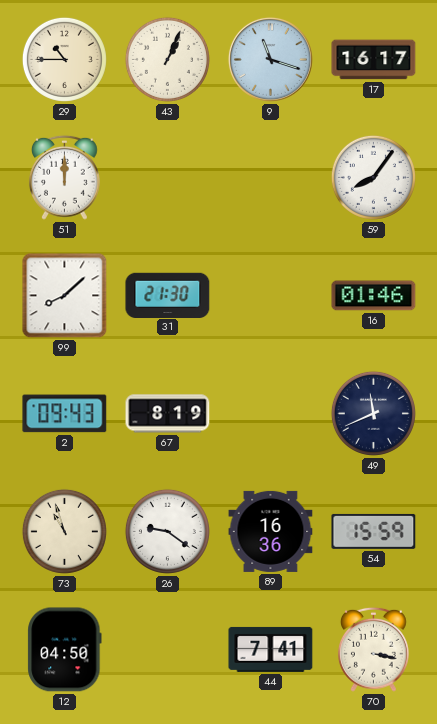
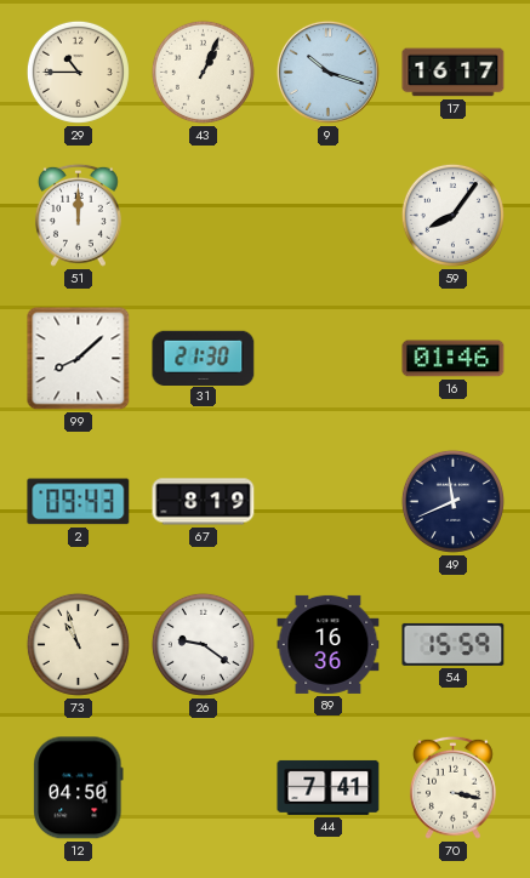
9: 11:18 -> 10:18 (327, 72)
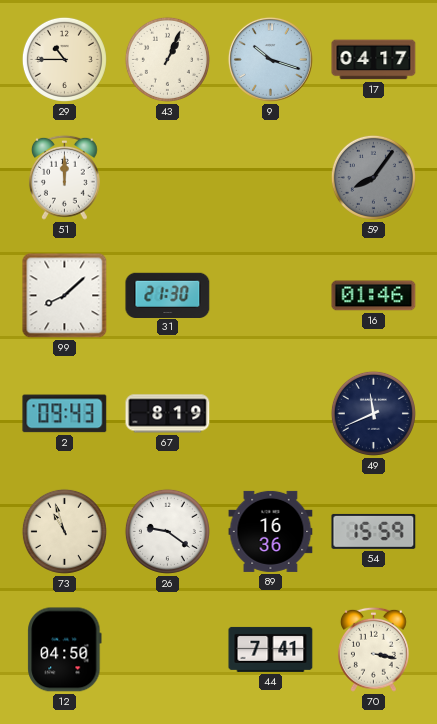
17: 16:17 -> 04:17 (374, 60)
59 dial: white -> grey (373, 177)
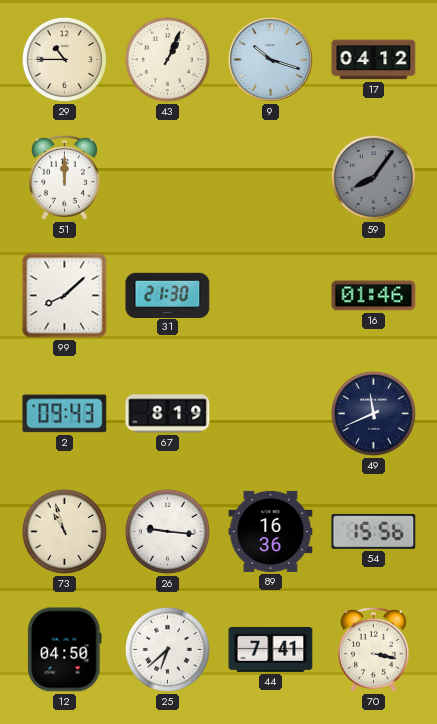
17: 04:17 -> 04:12 (374, 60)
26: 9:21 -> 9:16 (167, 531)
54: 15:59 -> 15:56 (374, 531)
25: none -> 6:38 (167, 649)
